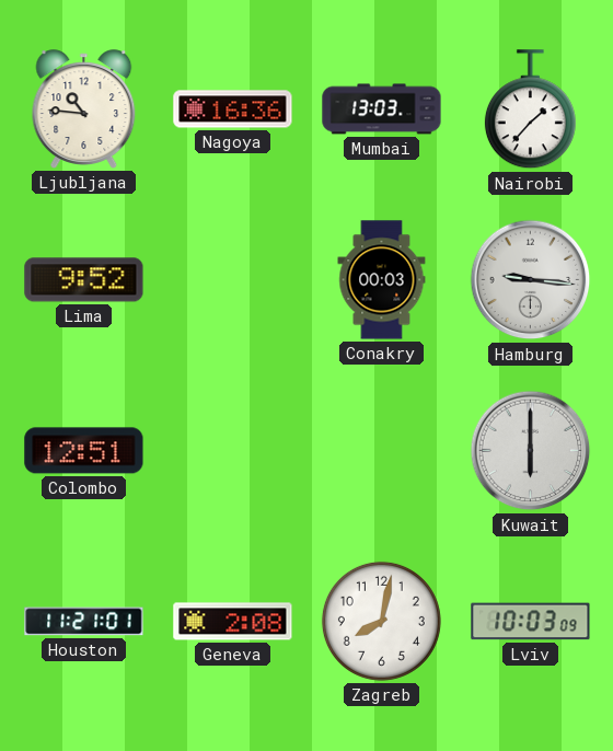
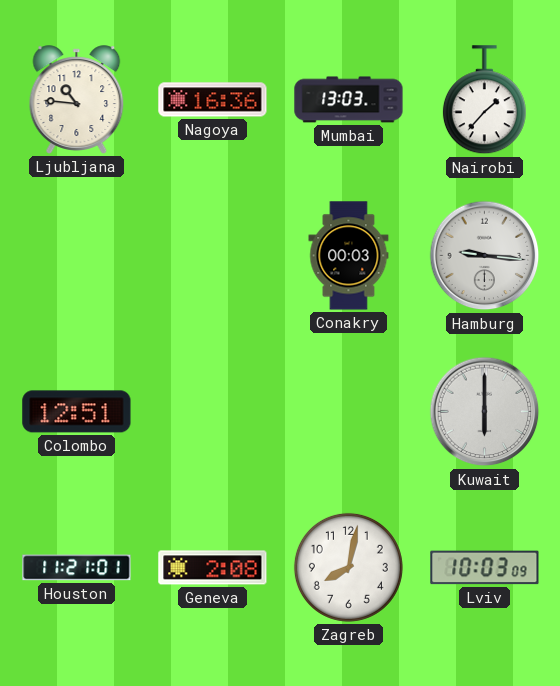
Lima: 9:52 -> none (84, 280)
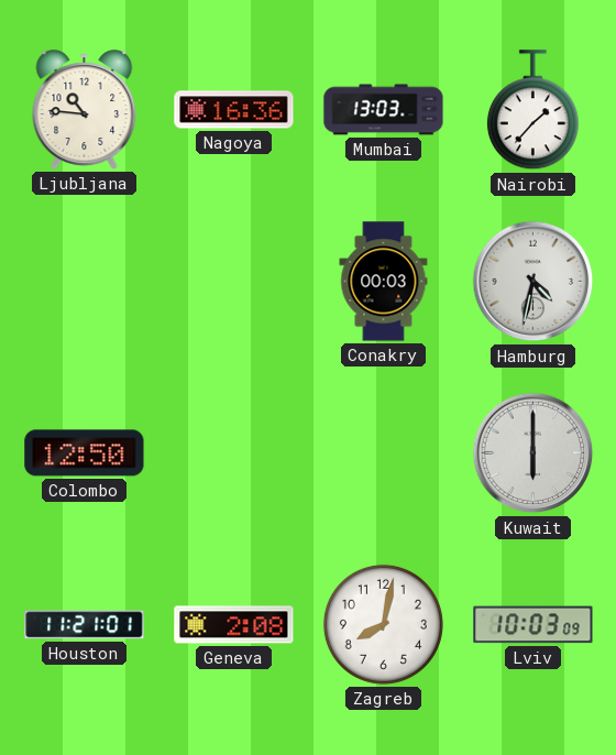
Hamburg: 9:16 -> 4:32 (533, 282)
Colombo: 12:51 -> 12:50 (85, 453)
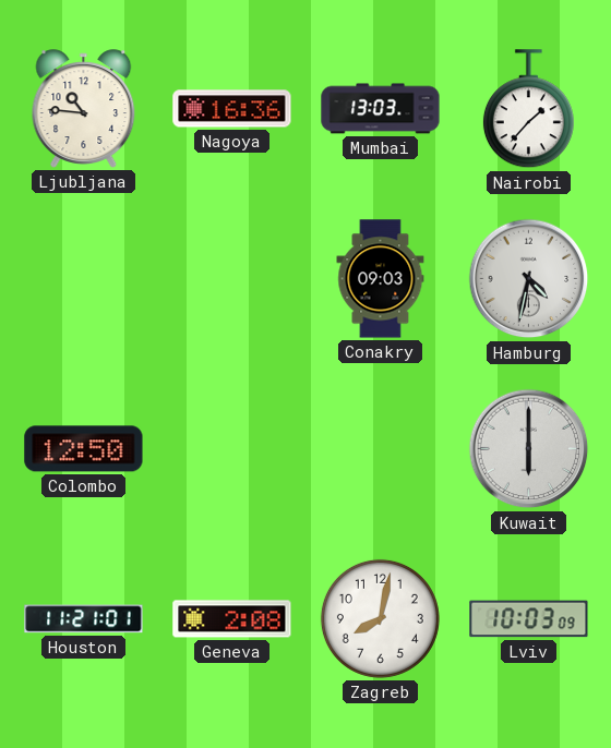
Conakry: 00:03 -> 09:03 (381, 279)
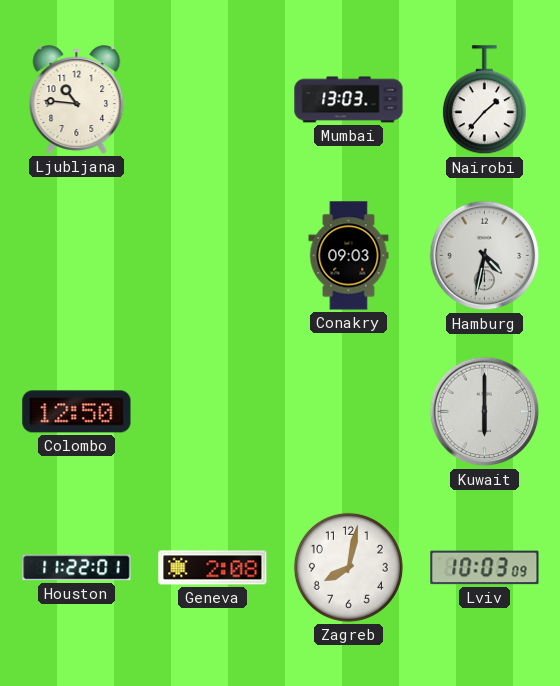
Nagoya: 16:36 -> none (232, 109)
Houston: 11:21 -> 11:22 (77, 568)
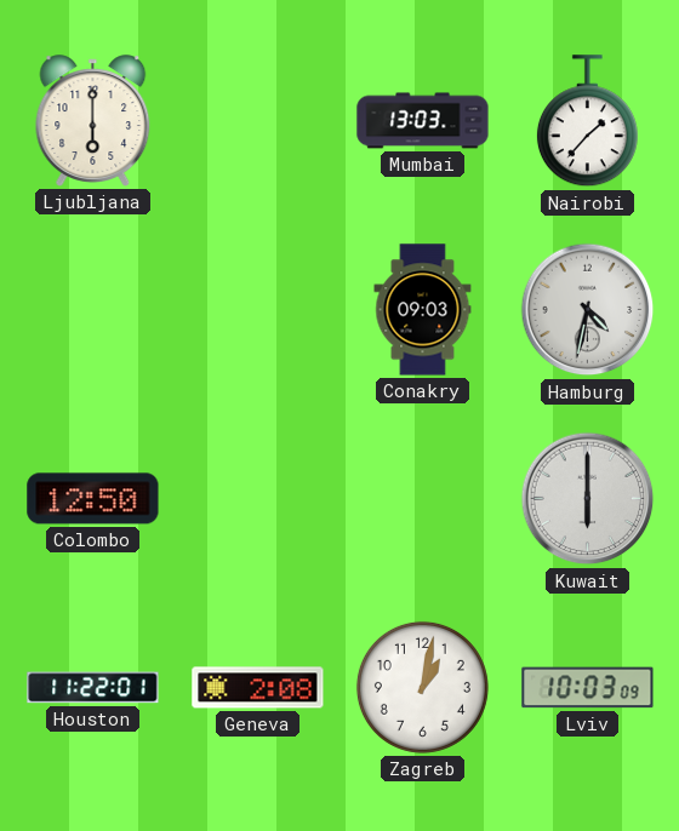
Ljubljana: 10:46 -> 6:00 (93, 121)
Zagreb: 8:02 -> 1:02 (422, 687)
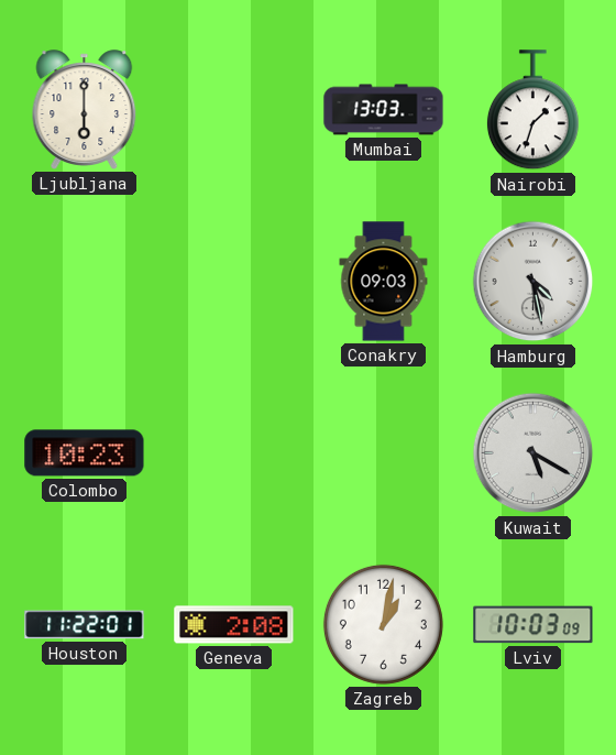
Nairobi: 1:37 -> 1:33 (532, 110)
Hamburg: 4:32 -> 4:28 (533, 282)
Colombo: 12:50 -> 10:23 (85, 453)
Kuwait: 6:00 -> 5:20 (533, 453)
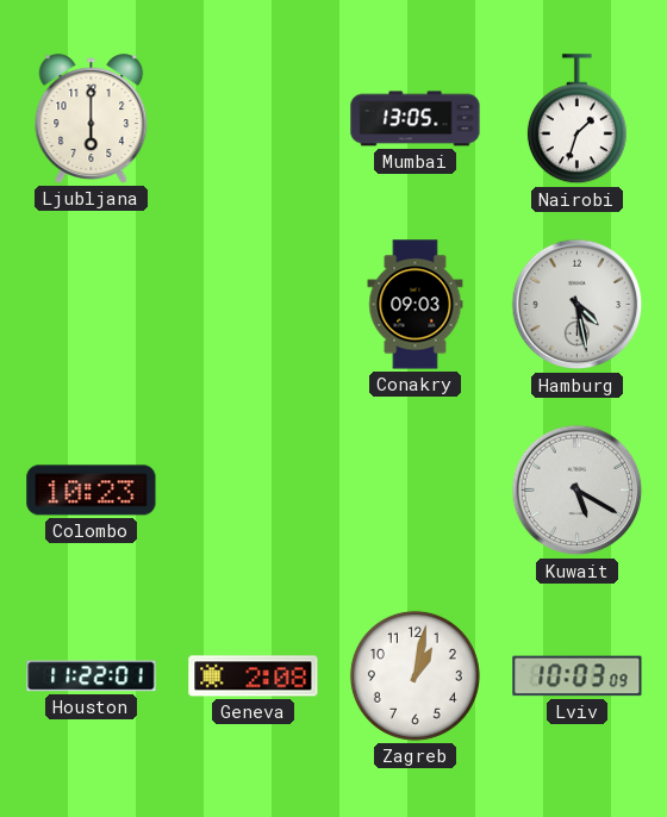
Mumbai: 13:03 -> 13:05 (416, 119)
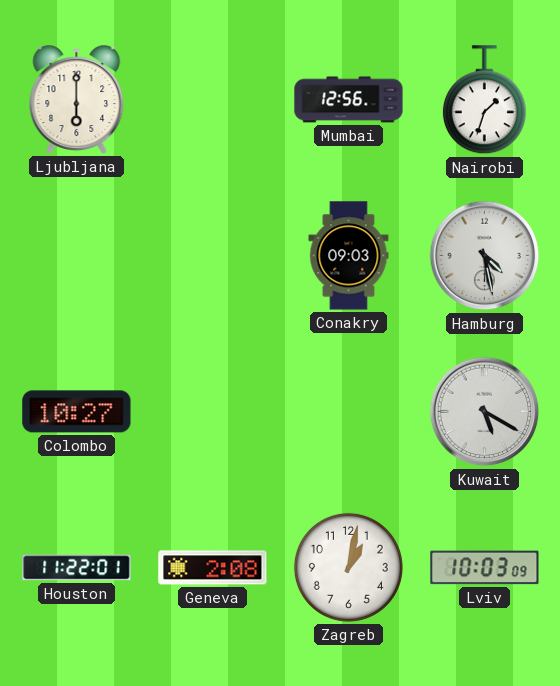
Mumbai: 13:05 -> 12:56 (349, 100)
Colombo: 10:23 -> 10:27 (77, 412)
